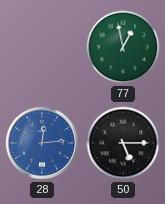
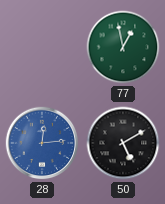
50: 5:15 -> 5:10 (123, 143)
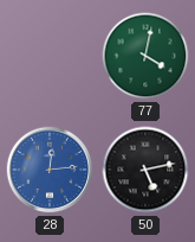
77: 12:58 -> 4:02 (145, 56)
50: 5:10 -> 5:13 (145, 170)
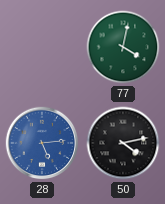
28: 12:14 -> 5:14 (42, 143)
50: 5:13 -> 4:13 (123, 143)
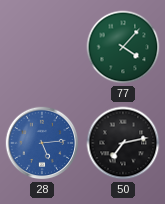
77: 4:02 -> 4:07 (123, 47)
50: 4:13 -> 7:13 (123, 143)
